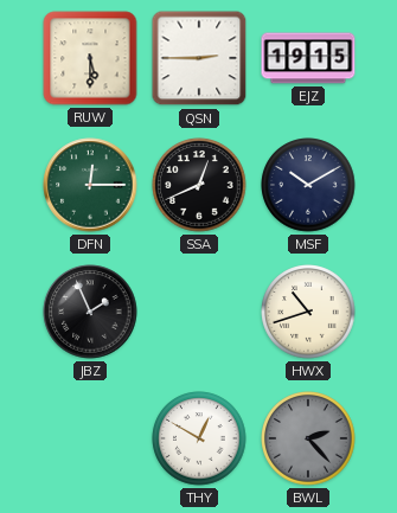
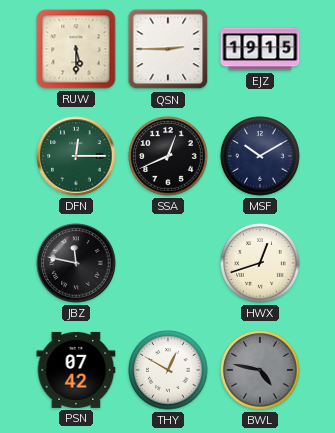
JBZ: 1:56 -> 11:47 (76, 263)
HWX: 10:42 -> 12:42 (260, 263)
PSN: none -> 07:42 (76, 370)
BWL: 2:23 -> 4:47 (260, 370)
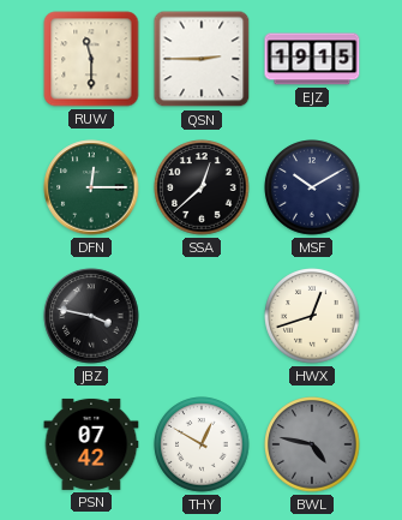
RUW: 5:30 -> 11:30 (91, 59)
SSA: 12:41 -> 12:38 (202, 187)
JBZ: 11:47 -> 3:47 (91, 316)
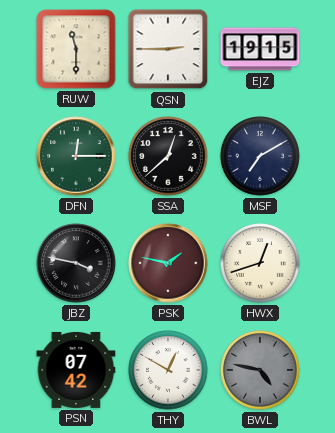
MSF: 10:10 -> 7:10 (260, 156)
PSK: none -> 1:47 (168, 263)
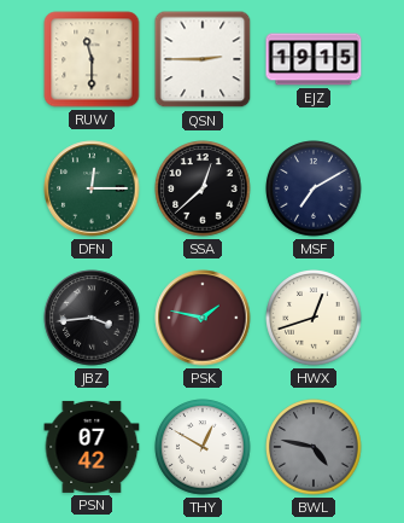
JBZ: 3:47 -> 3:44 (92, 318)
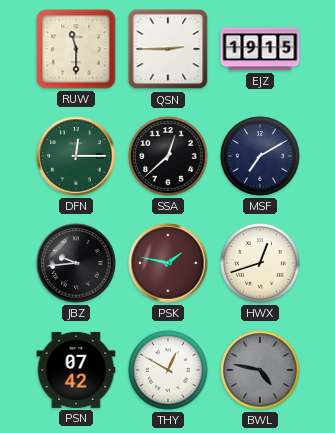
JBZ: 3:44 -> 9:44 (76, 263)
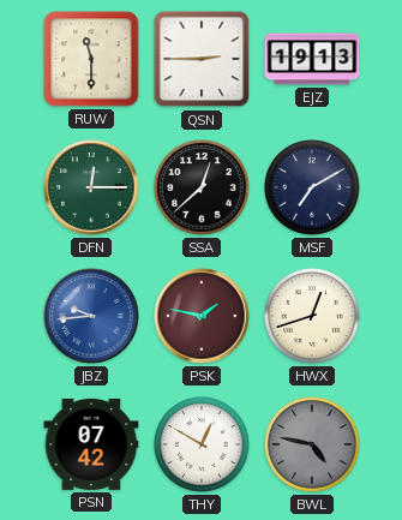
EJZ: 19:15 -> 19:13 (312, 59)
JBZ dial: black -> blue (91, 316)
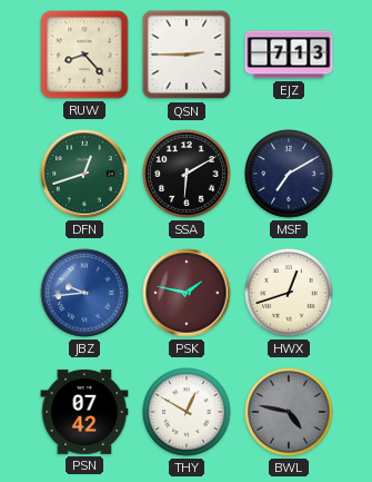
RUW: 11:30 -> 8:23 (84, 55)
EJZ: 19:13 -> 7:13 (289, 55)
DFN: 12:15 -> 12:42 (84, 174)
SSA: 12:38 -> 6:10 (187, 174)
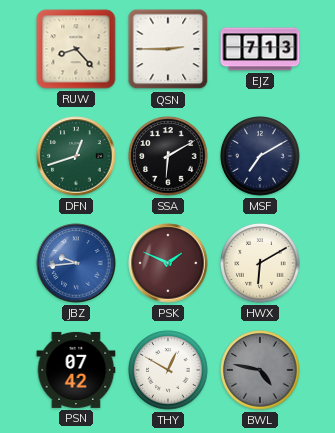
PSK: 1:47 -> 1:49 (168, 263)
HWX: 12:42 -> 6:10 (260, 263)
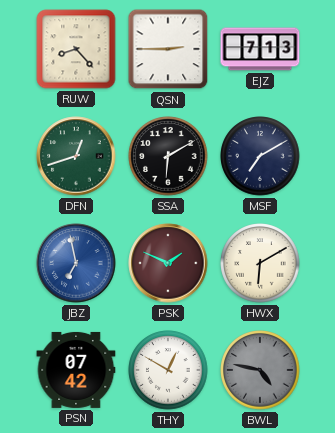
JBZ: 9:44 -> 6:58 (76, 263)
